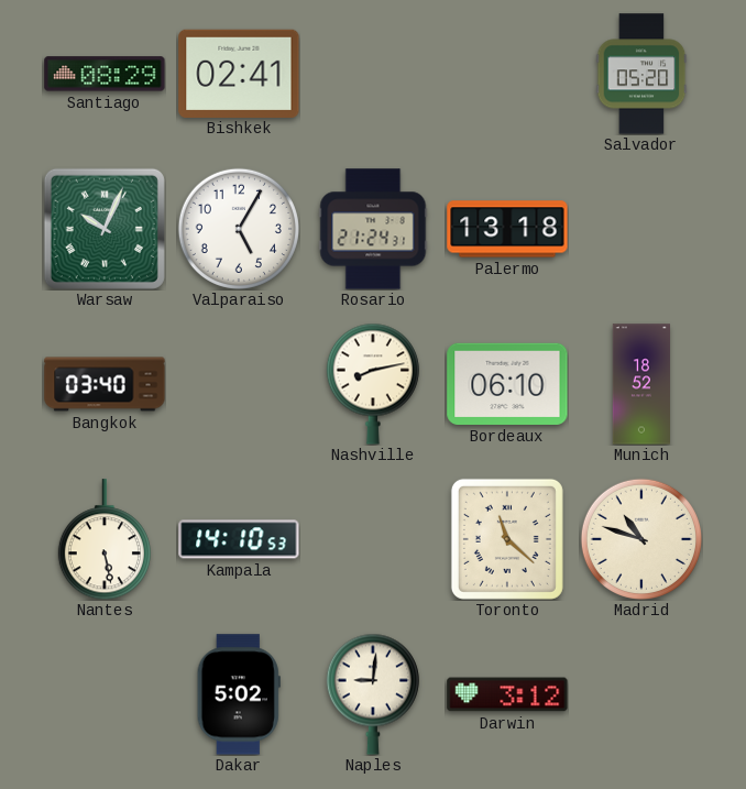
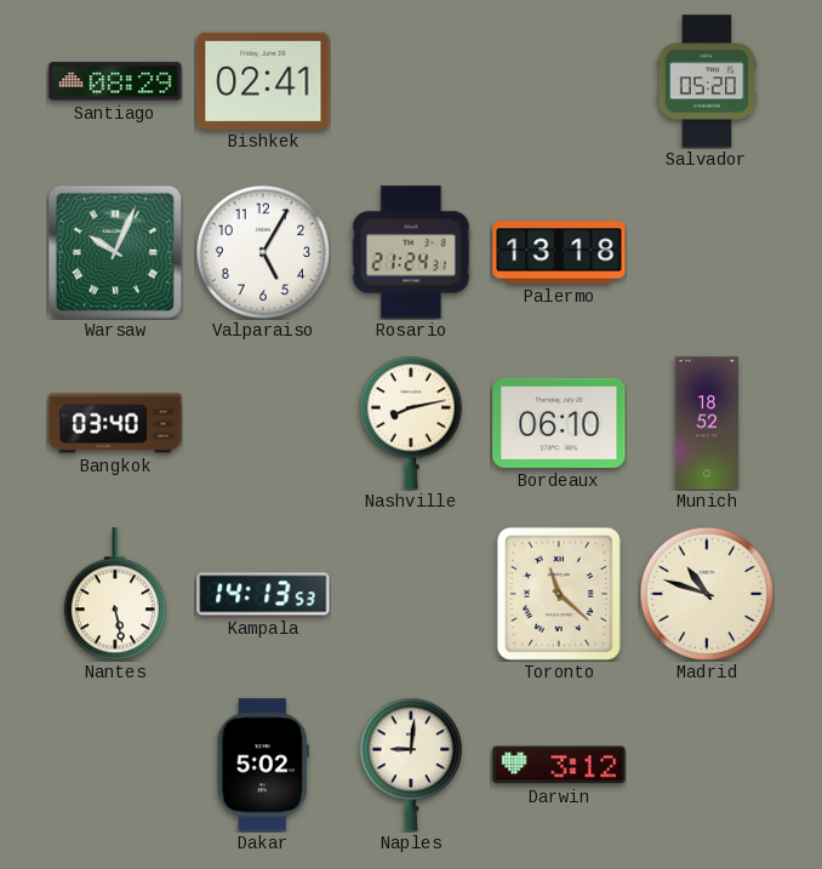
Kampala: 14:10 -> 14:13 (263, 594)
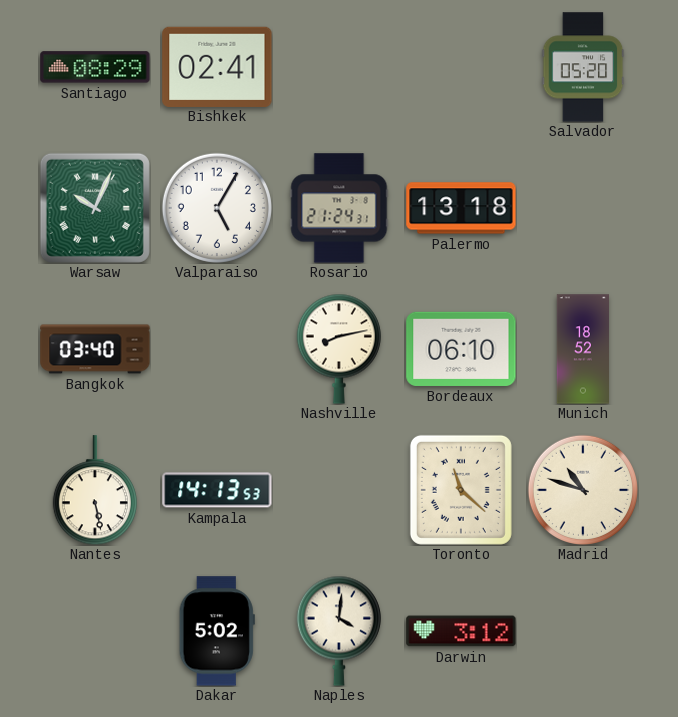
Naples: 9:01 -> 4:01 (339, 631)
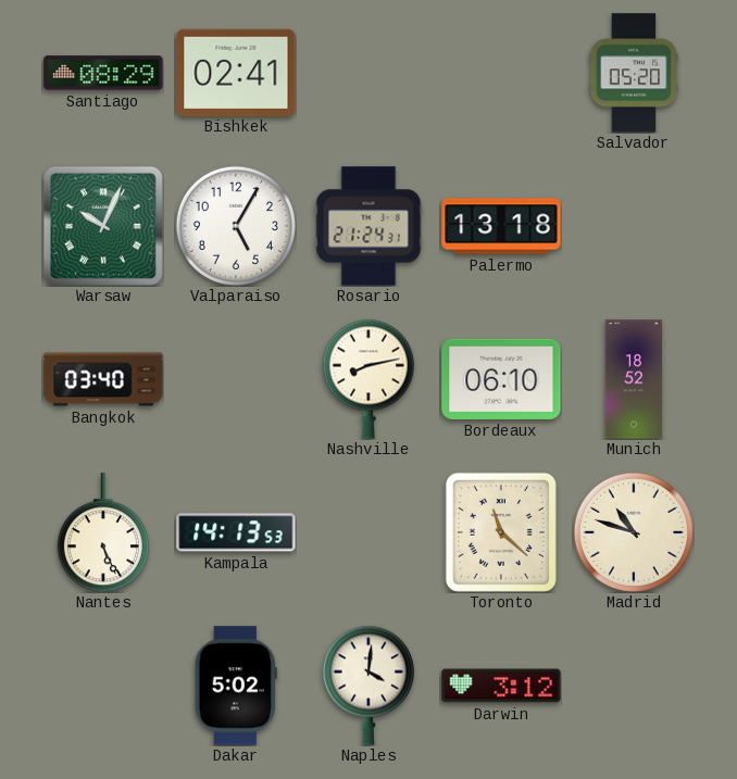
Nantes: 5:28 -> 5:26 (103, 532)
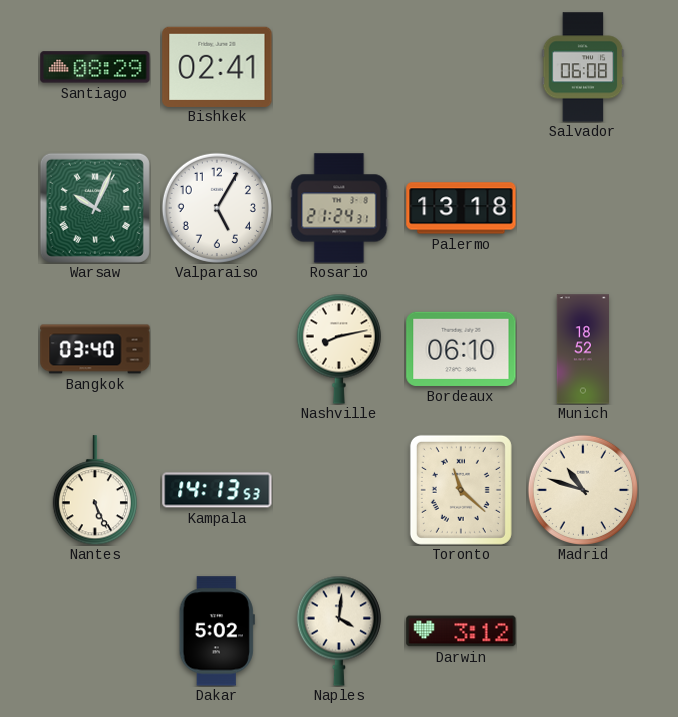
Salvador: 05:20 -> 06:08 (583, 67)
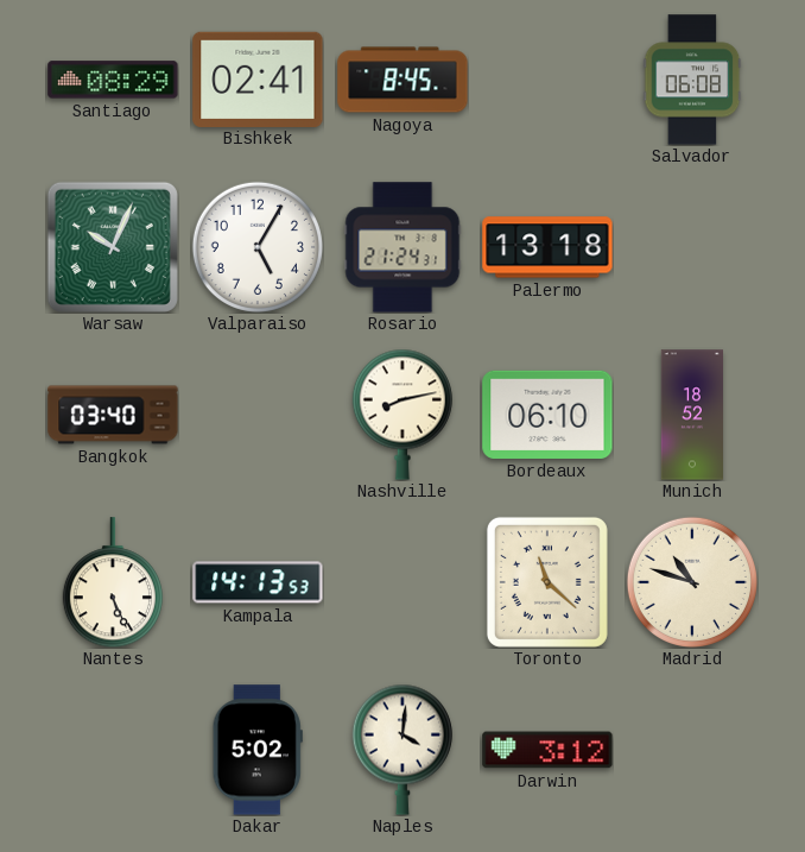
Nagoya: none -> 8:45 (402, 80)
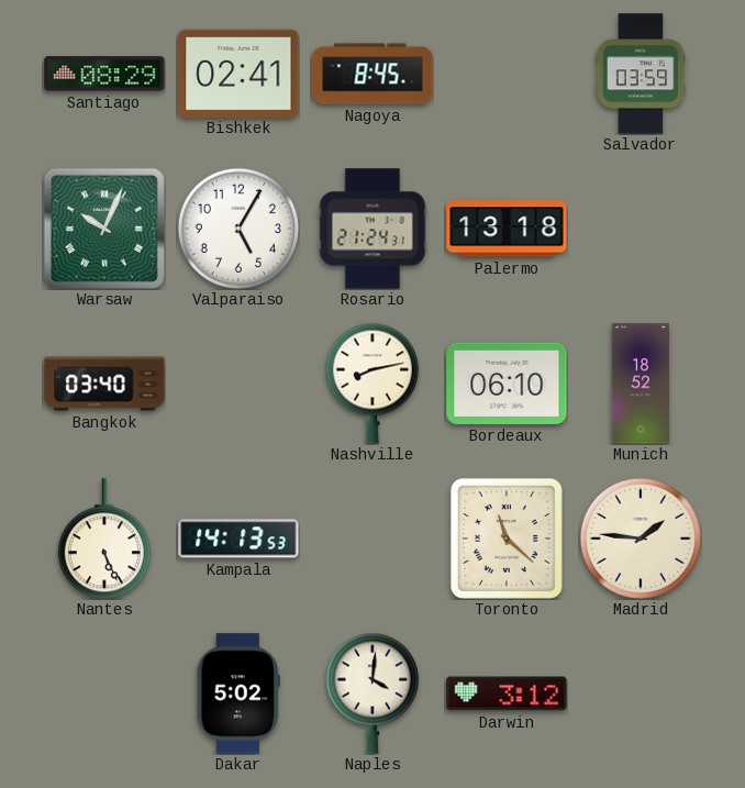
Salvador: 06:08 -> 03:59 (641, 74)
Madrid: 10:48 -> 1:46 (641, 539)
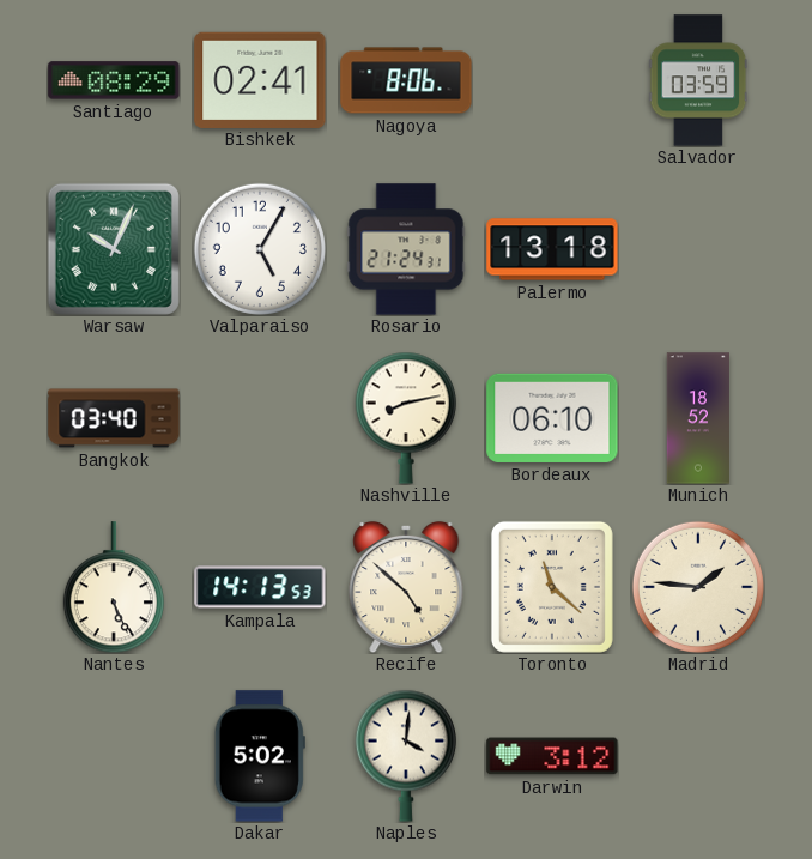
Nagoya: 8:45 -> 8:06 (406, 80)
Recife: none -> 4:52 (406, 587)
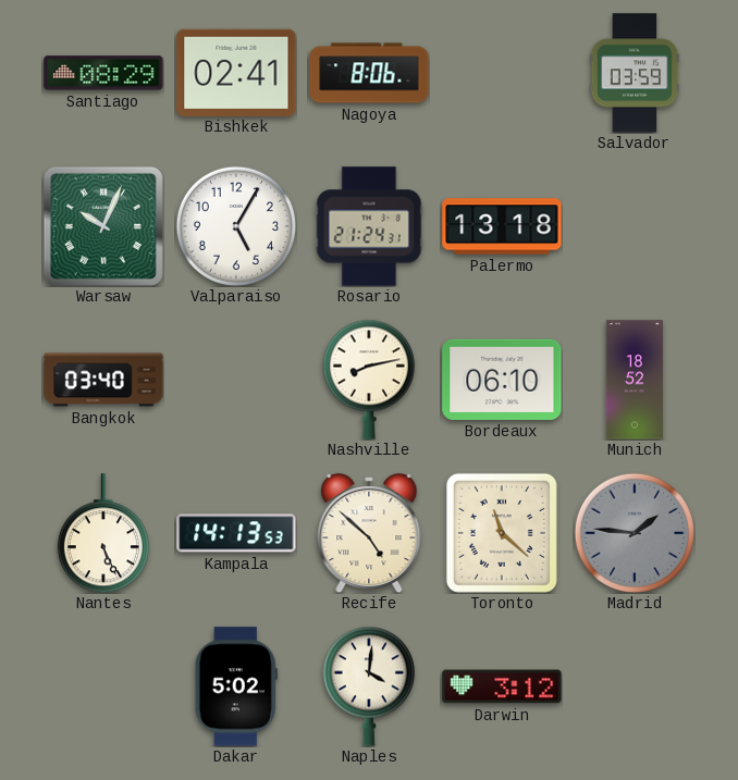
Madrid dial: cream -> grey (635, 533)
